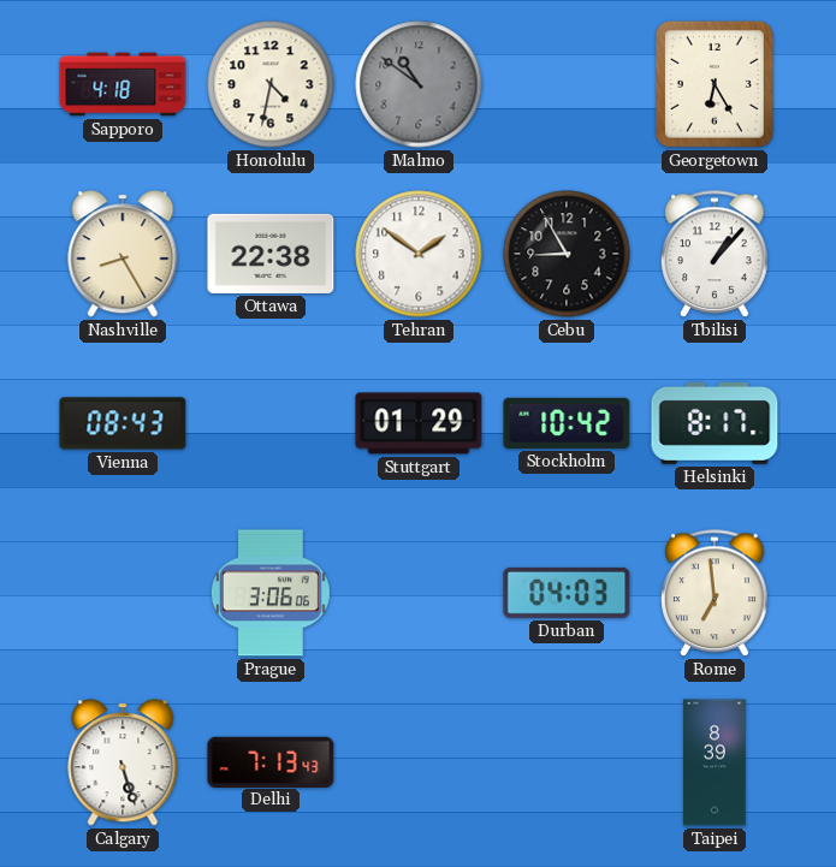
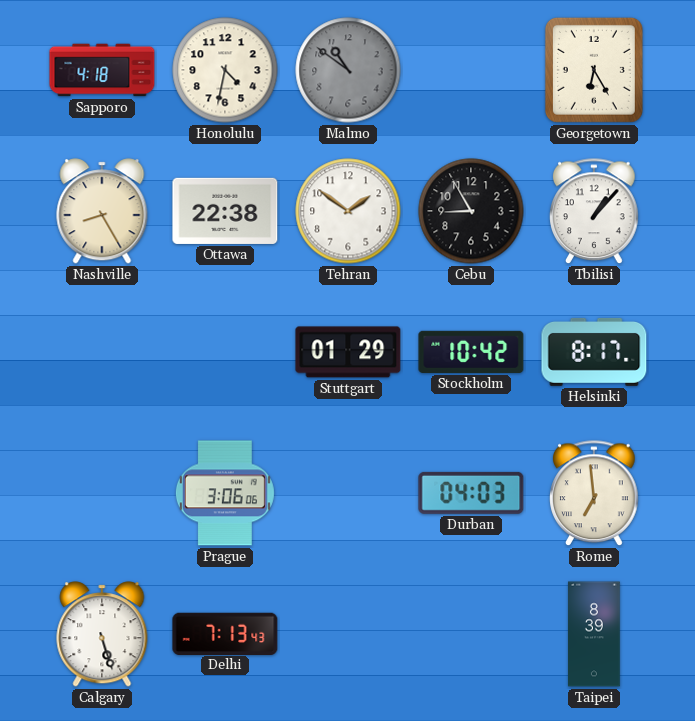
Vienna: 08:43 -> none (123, 423)
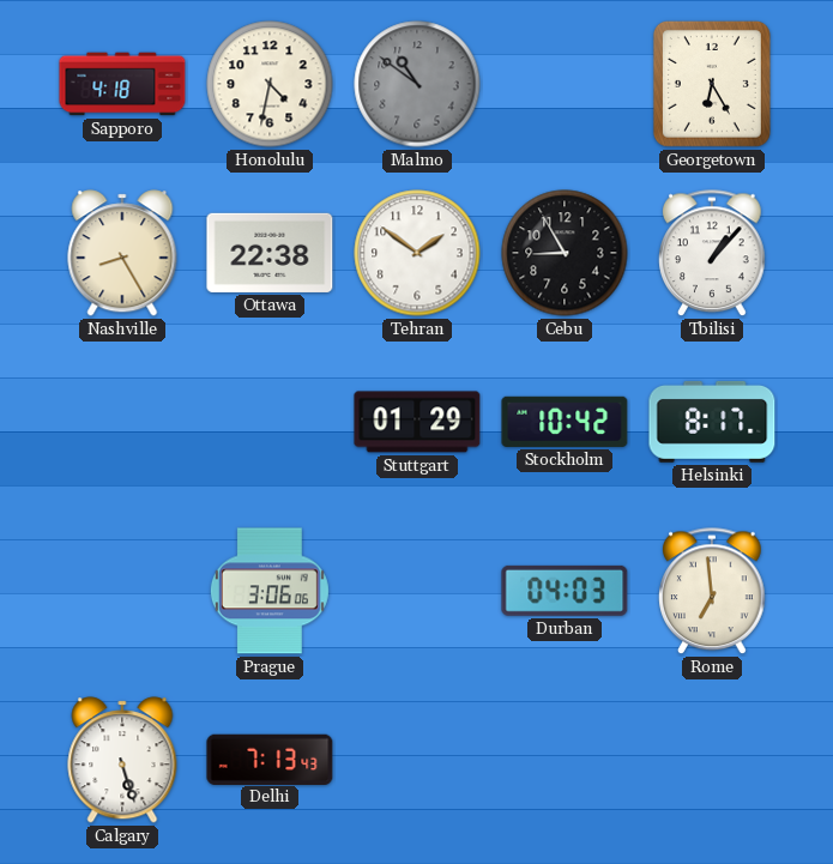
Taipei: 8:39 -> none (594, 634)
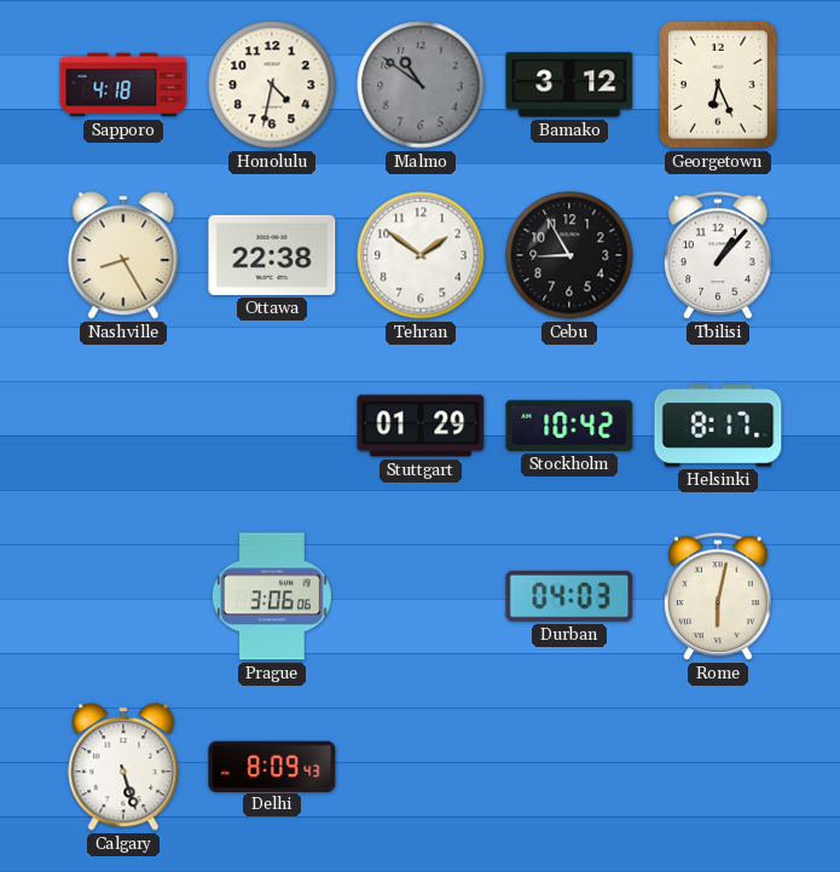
Bamako: none -> 3:12 (569, 85)
Georgetown: 6:25 -> 6:26 (718, 85)
Rome: 6:59 -> 6:02 (718, 597)
Delhi: 7:13 -> 8:09 (272, 766)
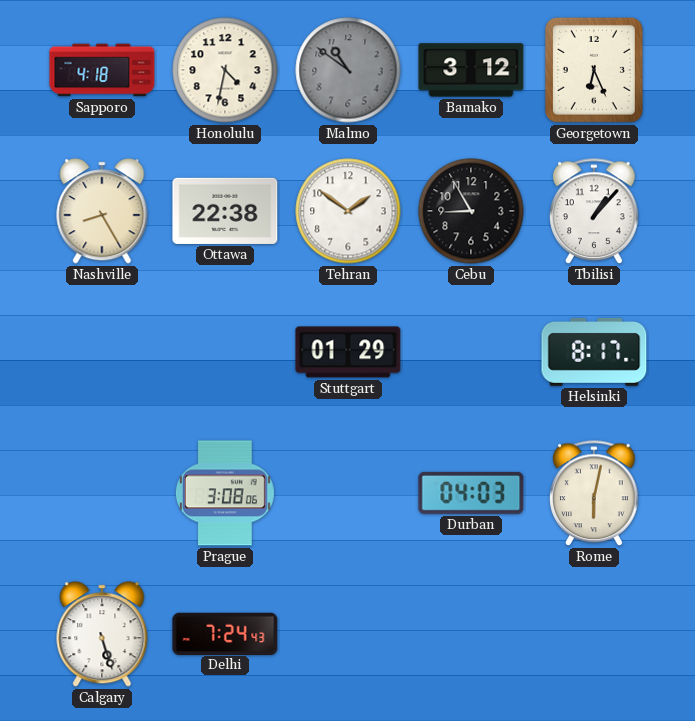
Stockholm: 10:42 -> none (569, 426)
Prague: 3:06 -> 3:08 (225, 493)
Delhi: 8:09 -> 7:24 (225, 633)
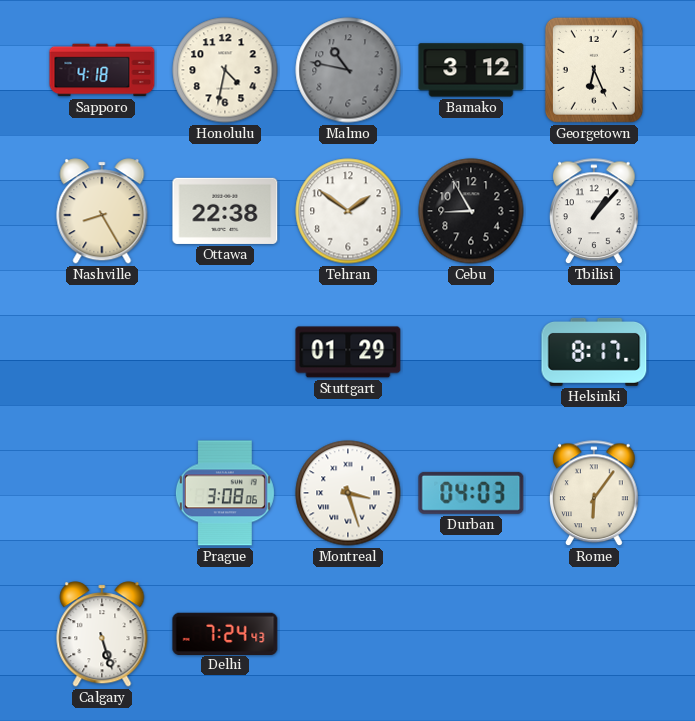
Malmo: 10:51 -> 10:47 (348, 70)
Montreal: none -> 3:27 (348, 493)
Rome: 6:02 -> 6:06 (594, 494)
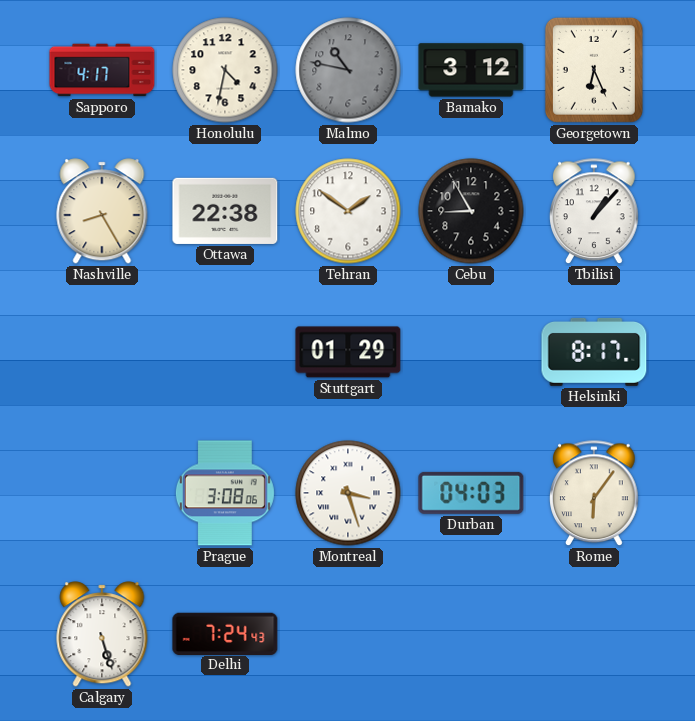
Sapporo: 4:18 -> 4:17 (102, 70)
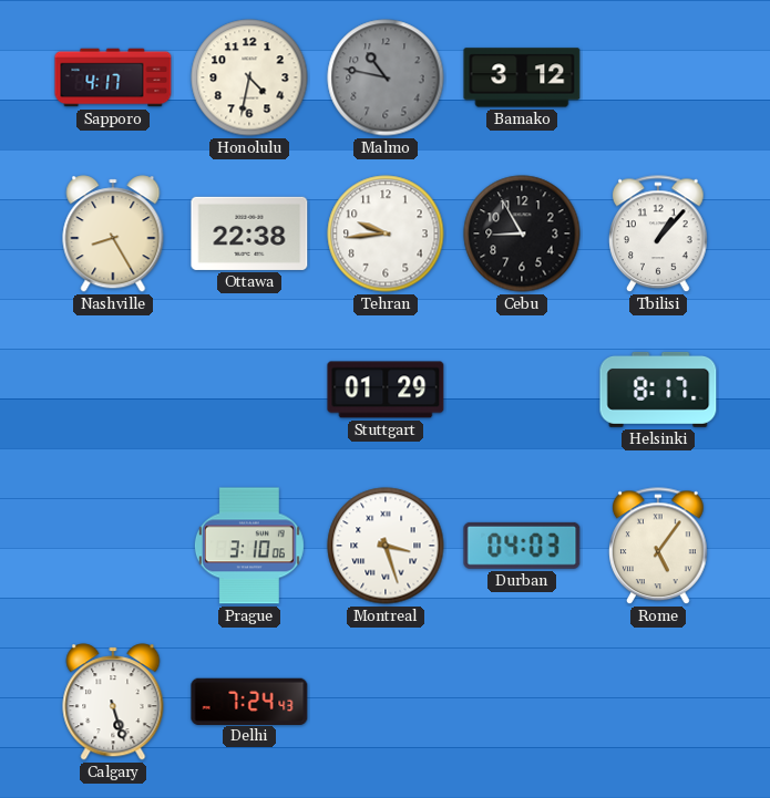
Georgetown: 6:26 -> none (594, 70)
Tehran: 1:51 -> 9:44 (386, 234)
Prague: 3:08 -> 3:10 (249, 546)
Rome: 6:06 -> 5:06 (658, 547)
